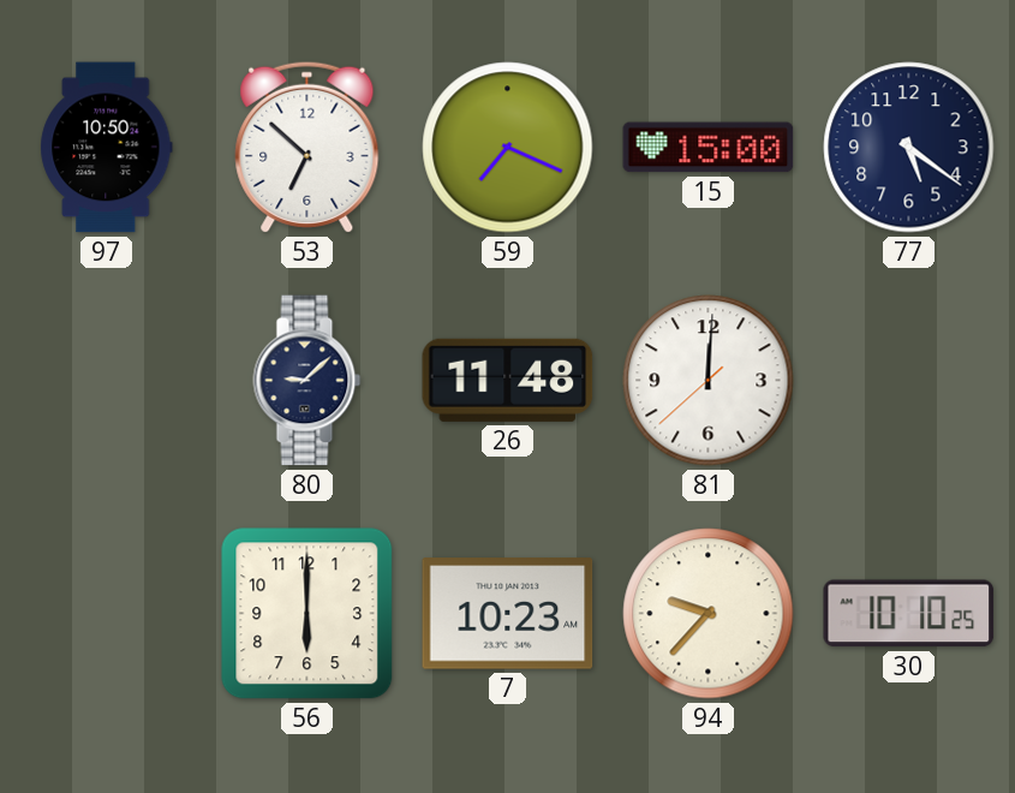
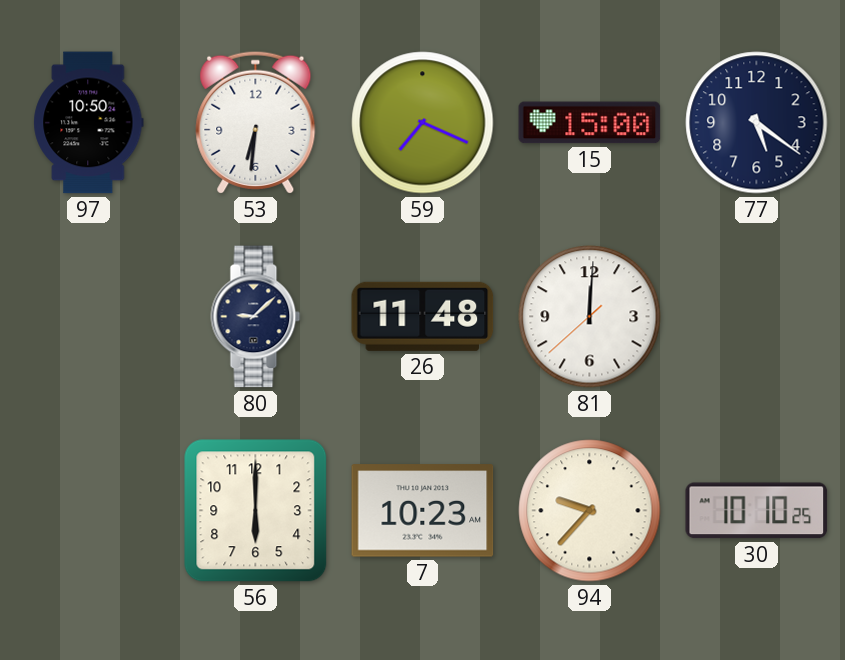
53: 6:52 -> 6:31 (256, 122)
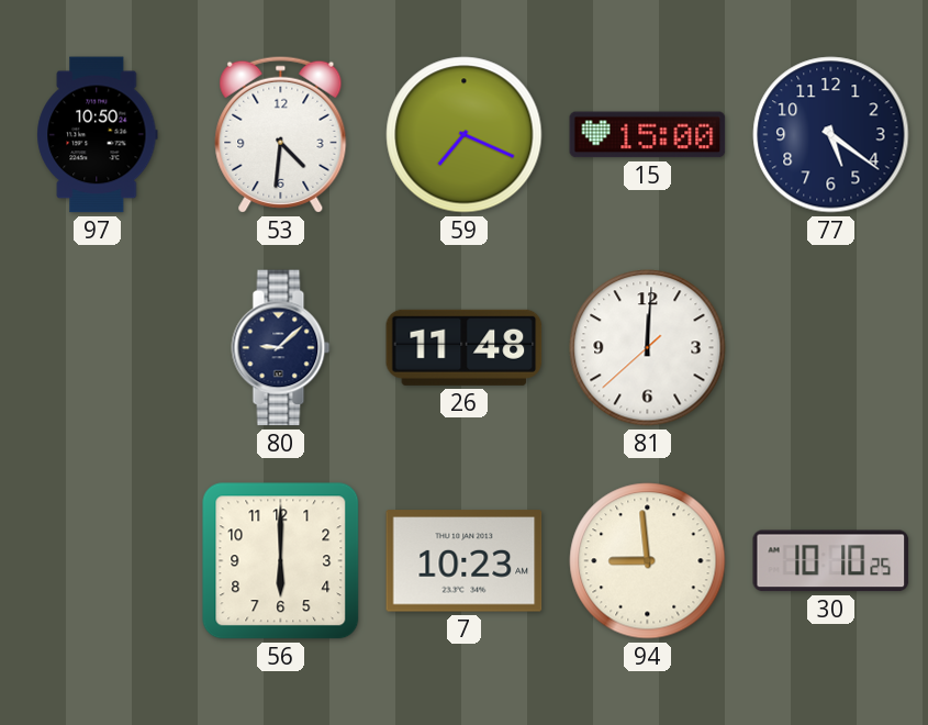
53: 6:31 -> 4:31 (281, 134)
94: 9:37 -> 8:59 (648, 561)
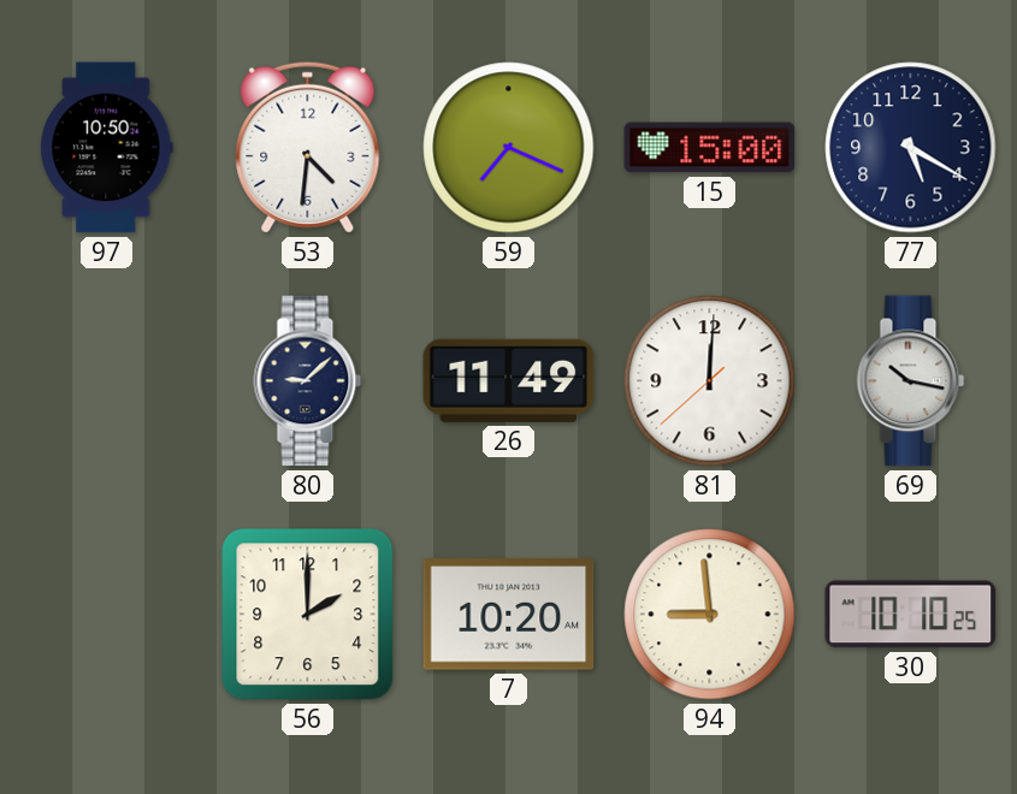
77: 5:21 -> 5:20 (911, 148)
26: 11:48 -> 11:49 (509, 380)
69: none -> 10:17 (911, 381)
56: 6:00 -> 2:00 (308, 615)
7: 10:23 -> 10:20 (509, 615)
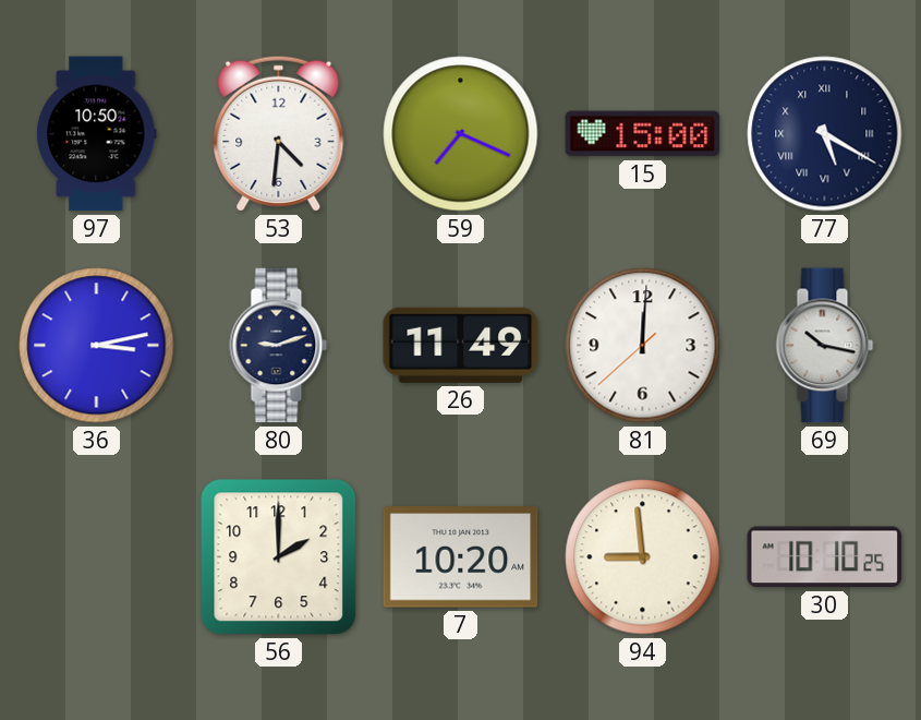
77 numerals: Arabic -> Roman (825, 134)
36: none -> 3:13 (97, 346)
80: 9:08 -> 9:12 (279, 346)
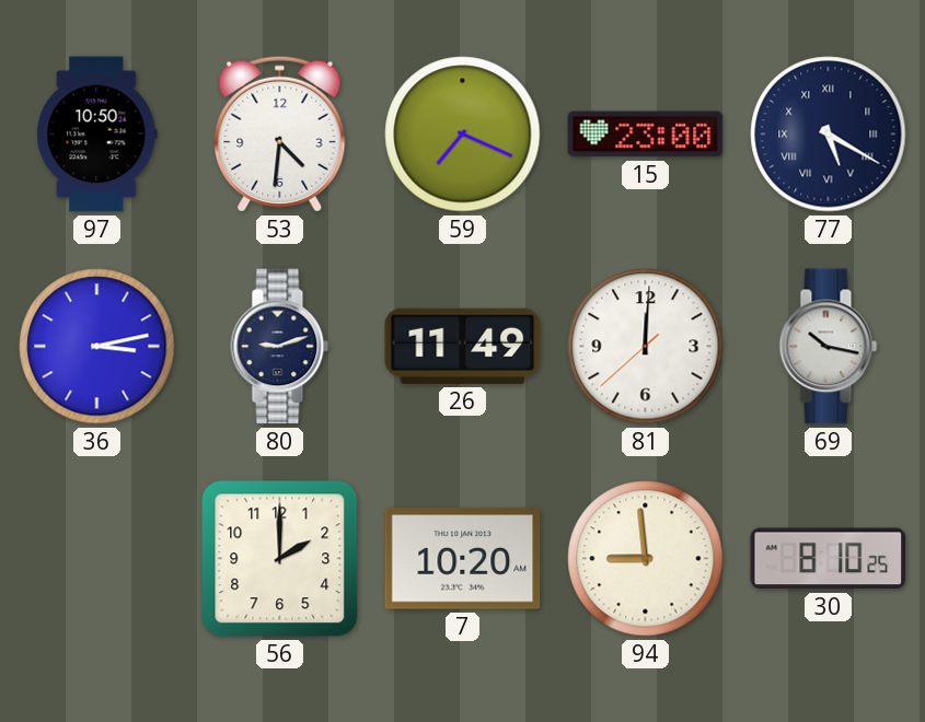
15: 15:00 -> 23:00 (646, 135)
30: 10:10 -> 8:10 (829, 559)
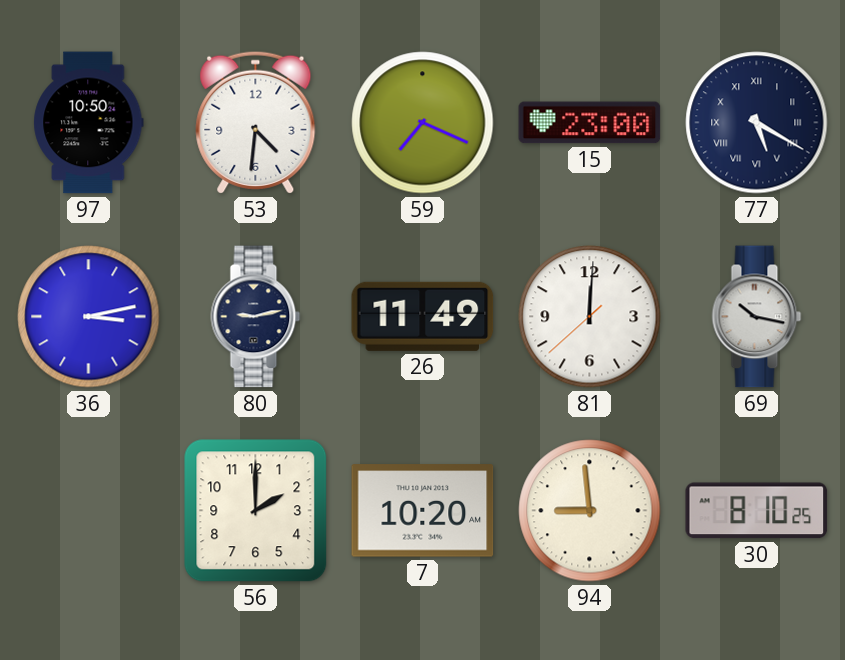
80: 9:12 -> 9:13 (256, 317)
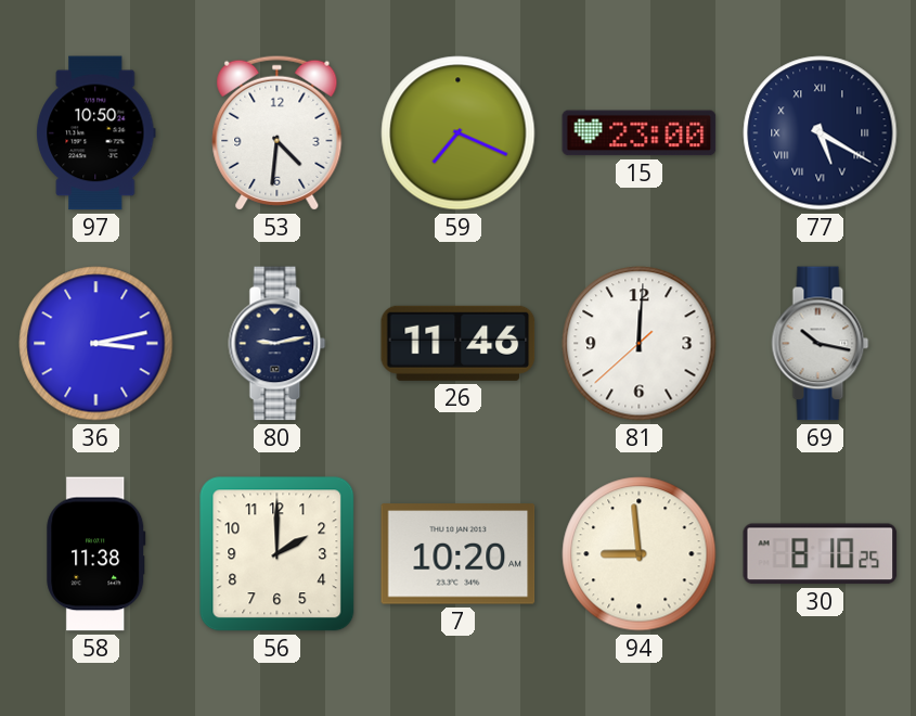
26: 11:49 -> 11:46 (459, 343)
58: none -> 11:38 (96, 554)
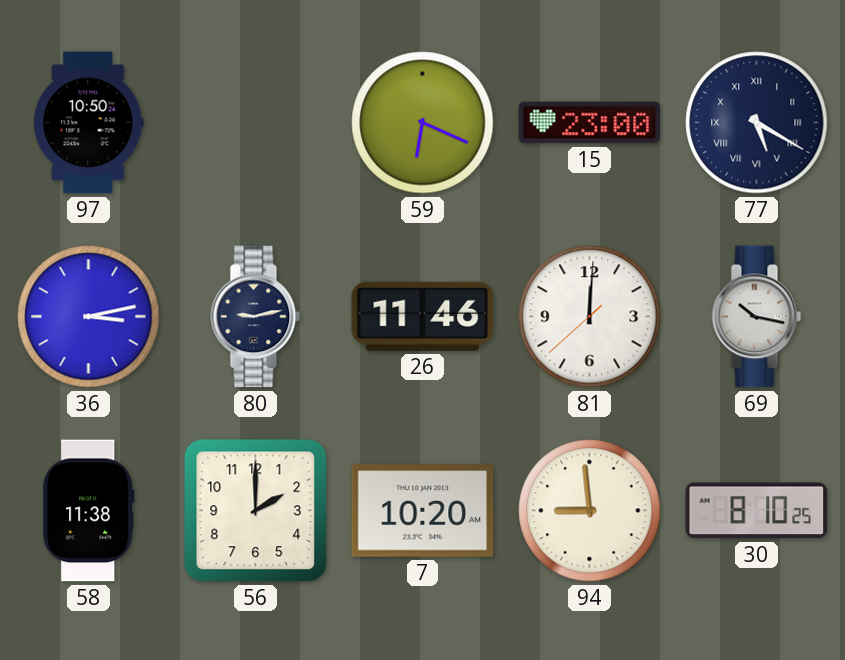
53: 4:31 -> none (278, 132)
59: 7:19 -> 6:19 (423, 123)
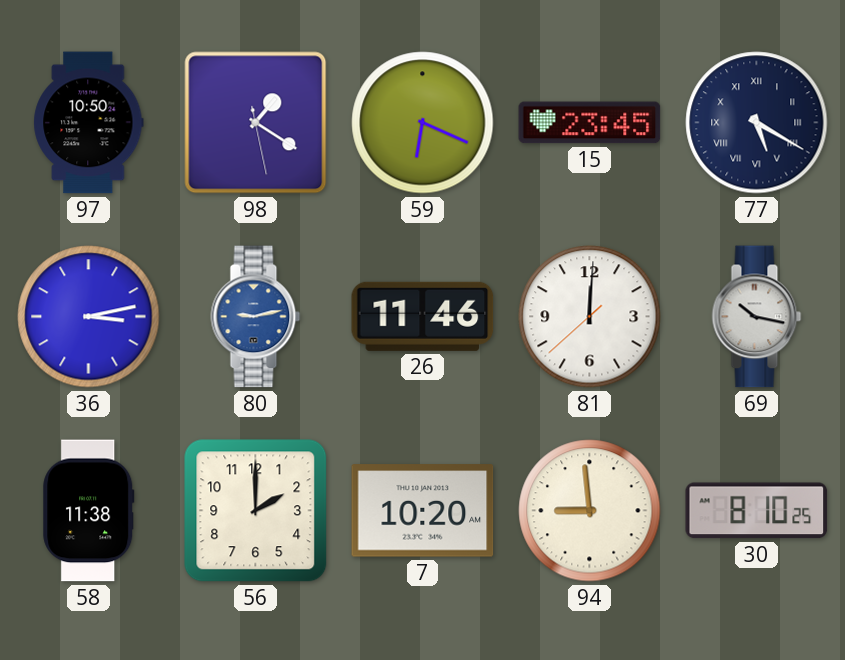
98: none -> 1:20 (256, 123)
15: 23:00 -> 23:45 (590, 123)
80 dial: navy -> blue (256, 317)
